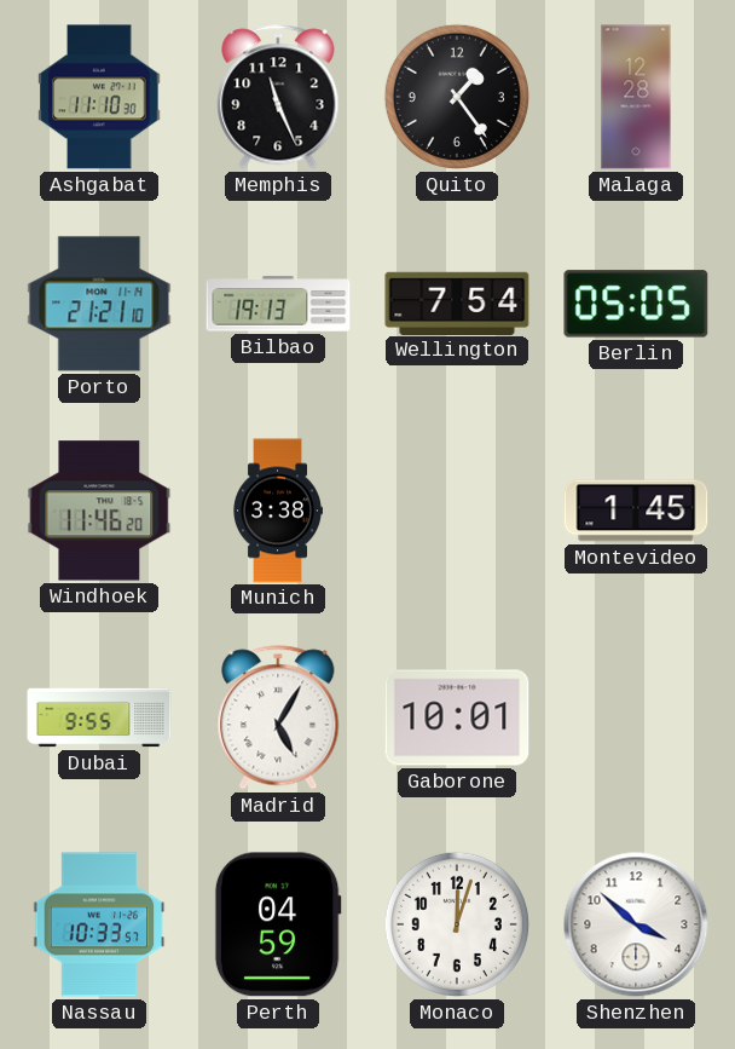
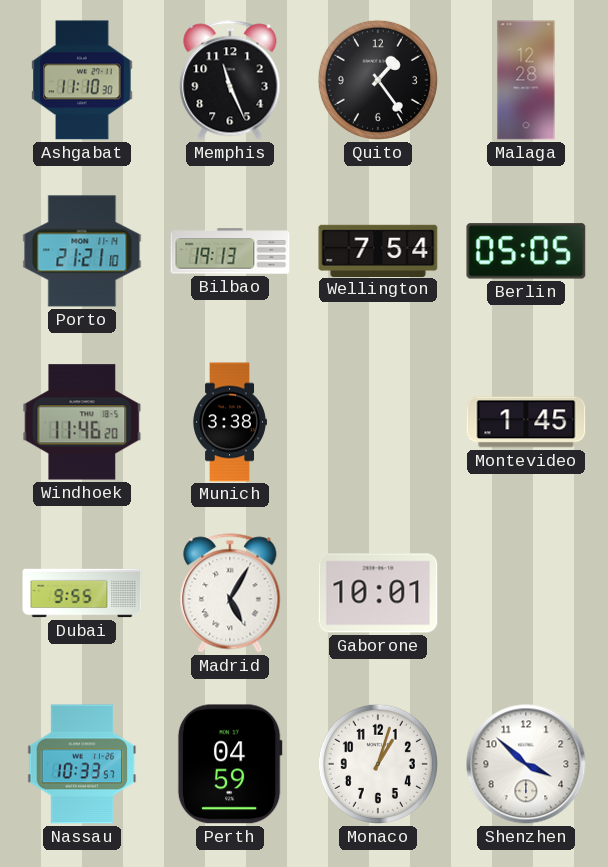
Monaco: 12:03 -> 1:03 (378, 764)
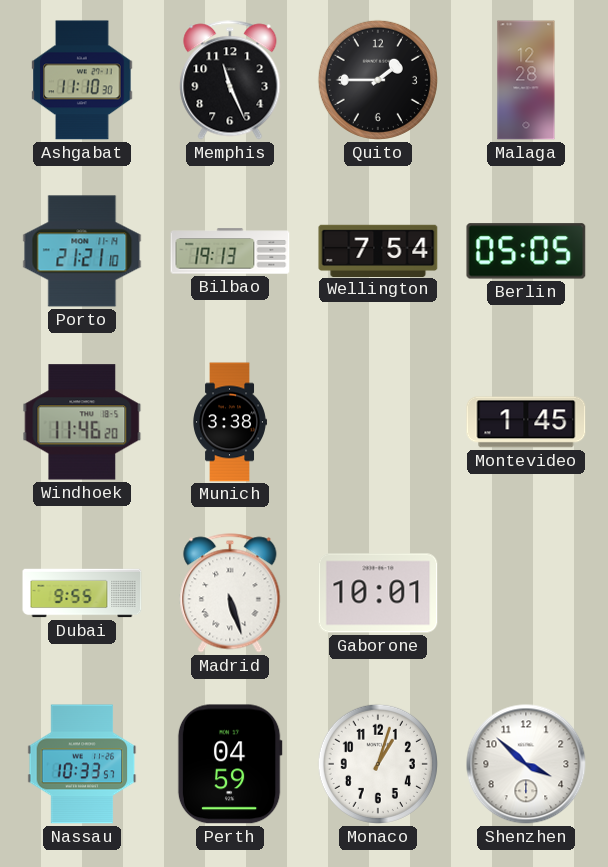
Quito: 1:24 -> 1:45 (378, 80)
Madrid: 5:05 -> 5:27 (230, 593)
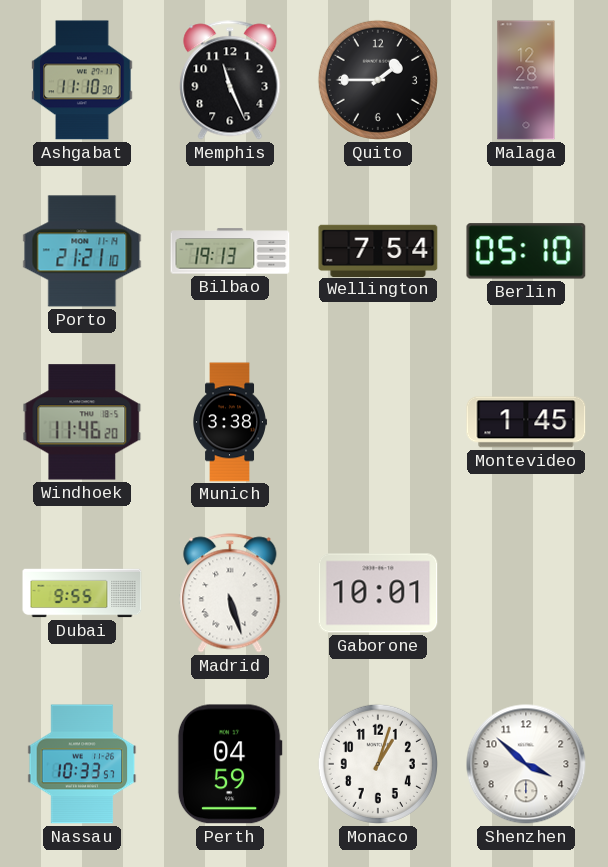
Berlin: 05:05 -> 05:10 (526, 251)
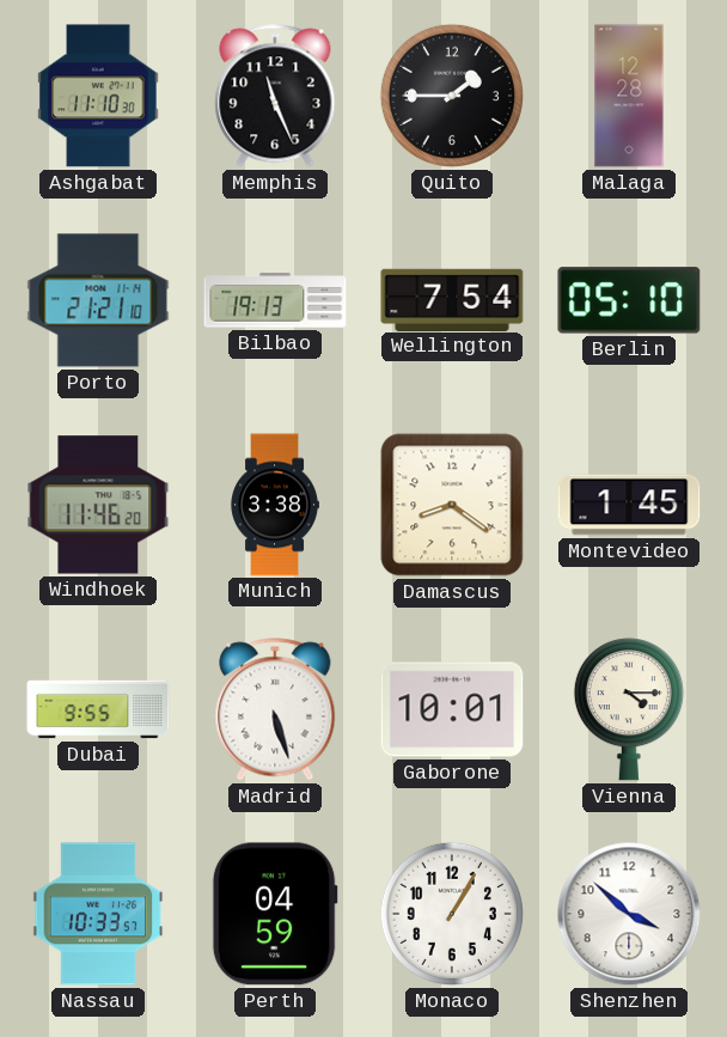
Damascus: none -> 8:21 (452, 505)
Vienna: none -> 4:15 (629, 709)
Monaco: 1:03 -> 1:05 (452, 914)
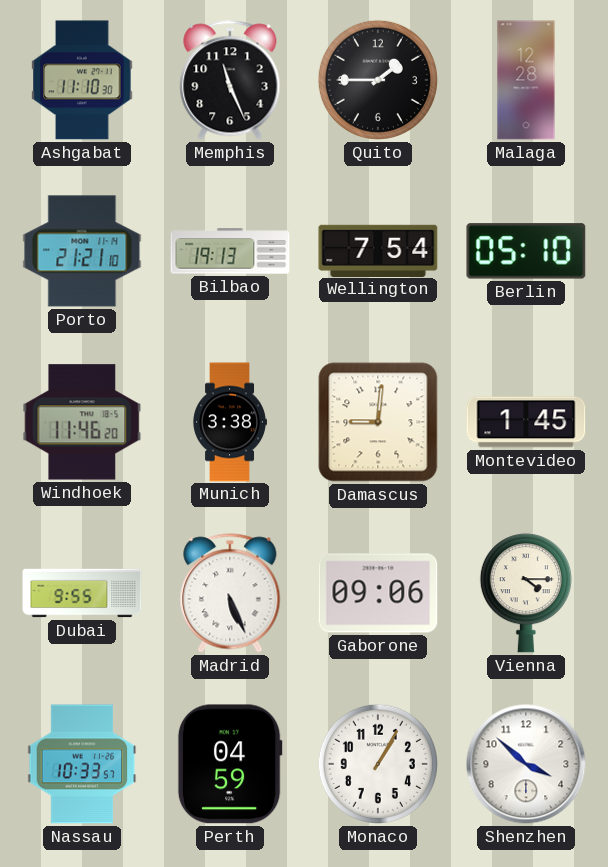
Damascus: 8:21 -> 9:01 (378, 422)
Madrid: 5:27 -> 5:26 (230, 593)
Gaborone: 10:01 -> 09:06 (378, 593)
